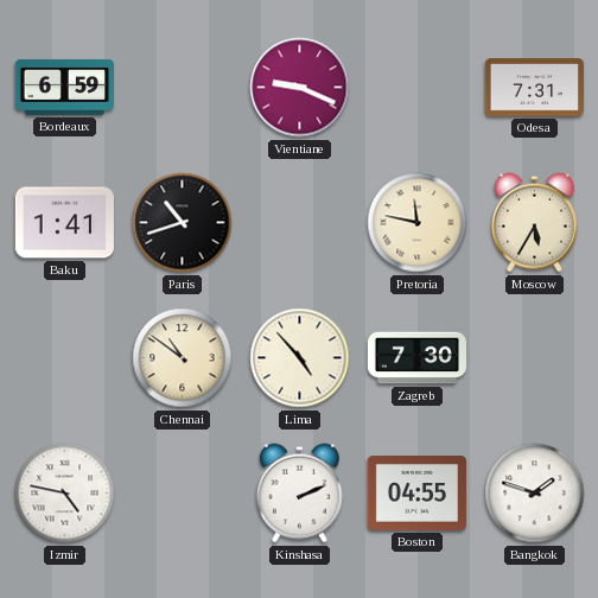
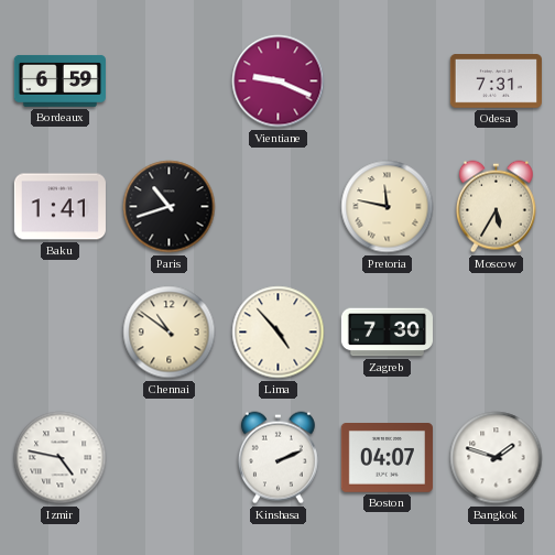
Boston: 04:55 -> 04:07 (387, 458)
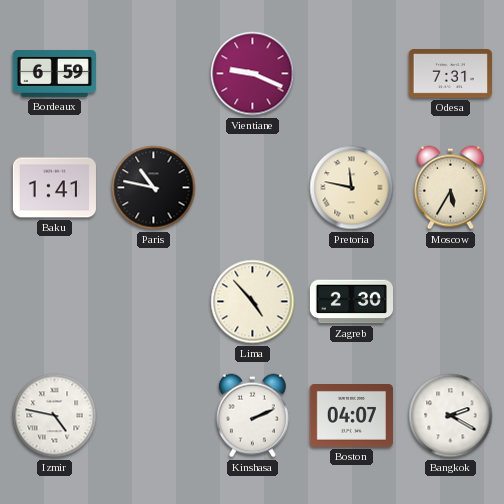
Paris: 10:42 -> 10:47 (154, 188)
Chennai: 10:51 -> none (170, 333)
Zagreb: 7:30 -> 2:30 (351, 302)
Bangkok: 1:48 -> 2:20 (451, 416)
